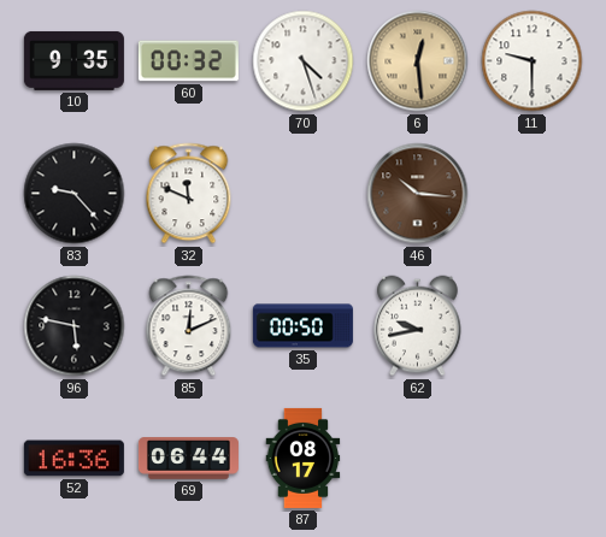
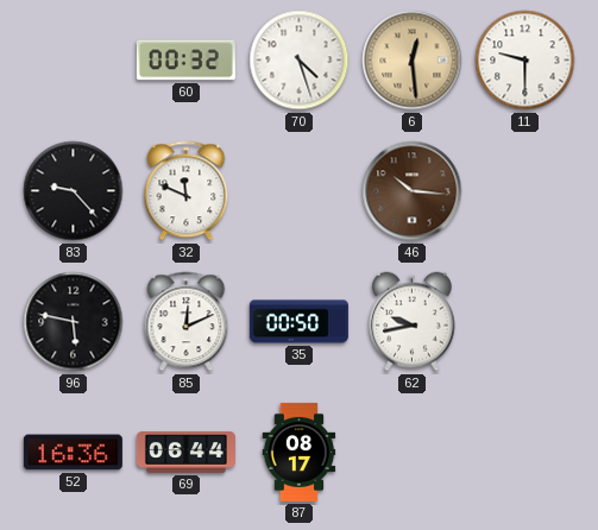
10: 9:35 -> none (73, 60)
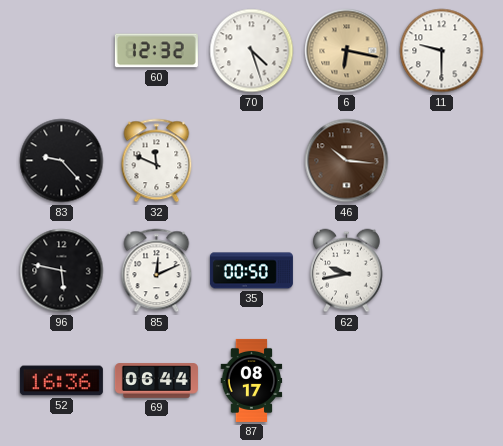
60: 00:32 -> 12:32 (156, 51)
6: 12:29 -> 6:17 (347, 51)
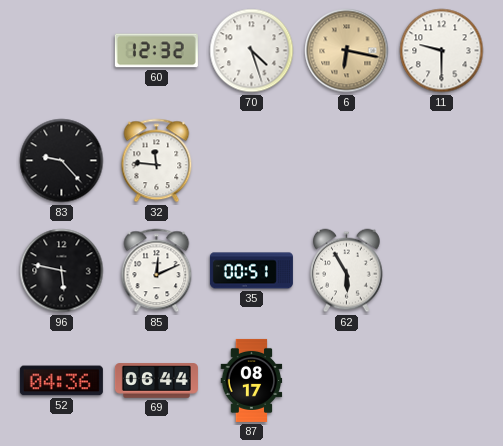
32: 11:49 -> 11:46 (157, 161)
46: 10:16 -> none (347, 161)
35: 00:50 -> 00:51 (251, 271)
62: 9:43 -> 5:55 (347, 271)
52: 16:36 -> 04:36 (61, 381)
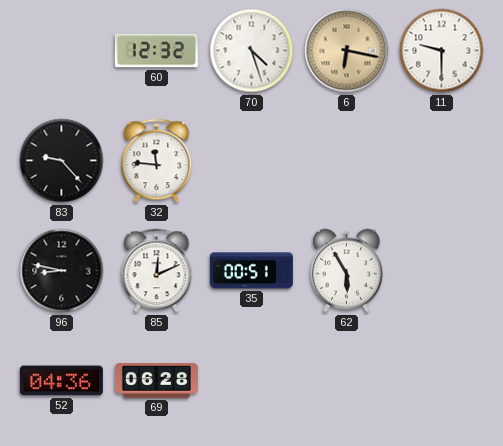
96: 5:47 -> 8:47 (62, 271)
69: 06:44 -> 06:28 (156, 381)
87: 08:17 -> none (252, 380)
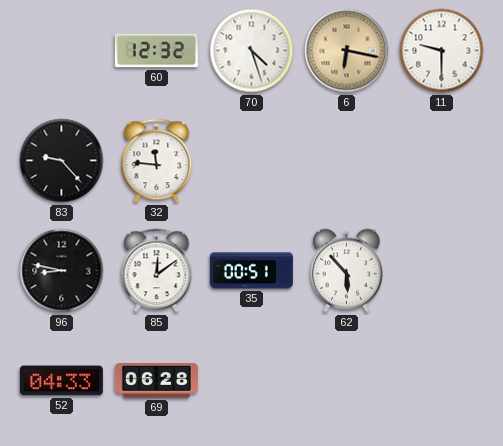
85: 12:11 -> 12:09 (157, 271)
62: 5:55 -> 5:53 (347, 271)
52: 04:36 -> 04:33 (61, 381)
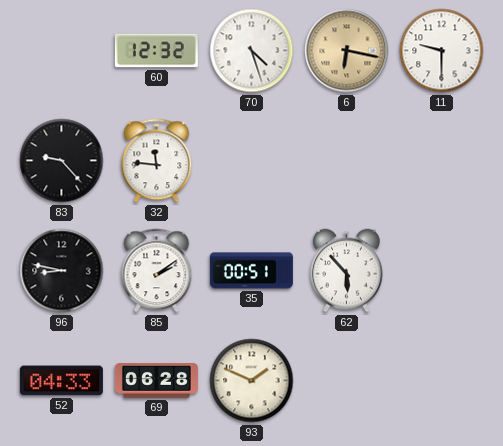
85: 12:09 -> 2:09 (157, 271)
93: none -> 1:49 (252, 381)
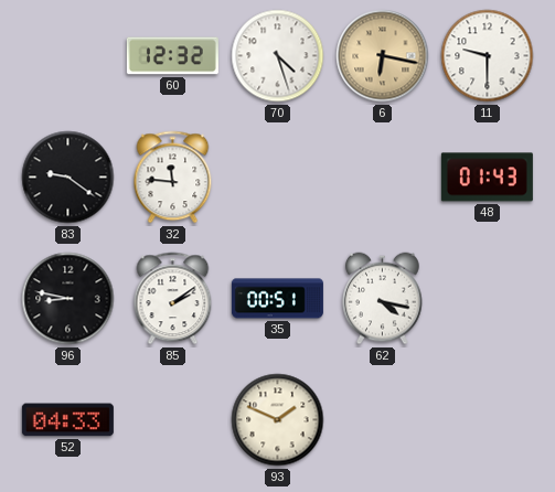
83: 9:23 -> 9:21 (68, 178)
48: none -> 01:43 (487, 178)
62: 5:53 -> 4:17 (383, 299)
69: 06:28 -> none (156, 381)
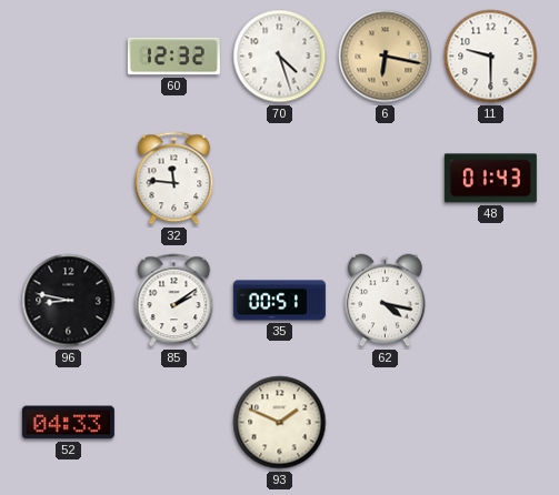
83: 9:21 -> none (68, 178)
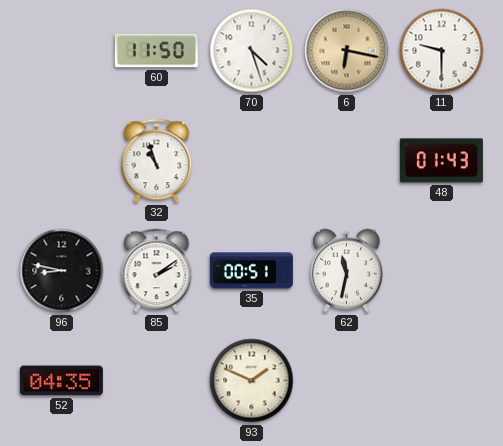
60: 12:32 -> 11:50 (156, 51)
32: 11:46 -> 10:57 (157, 161)
62: 4:17 -> 11:32 (347, 271)
52: 04:33 -> 04:35 (61, 381)
